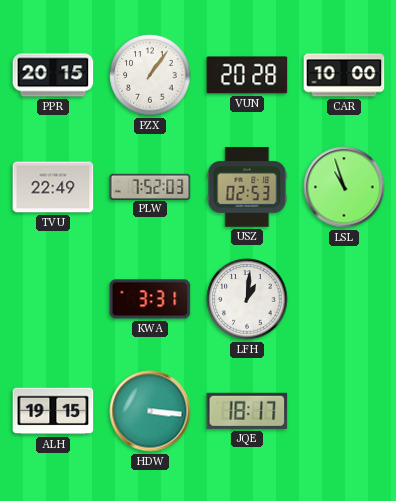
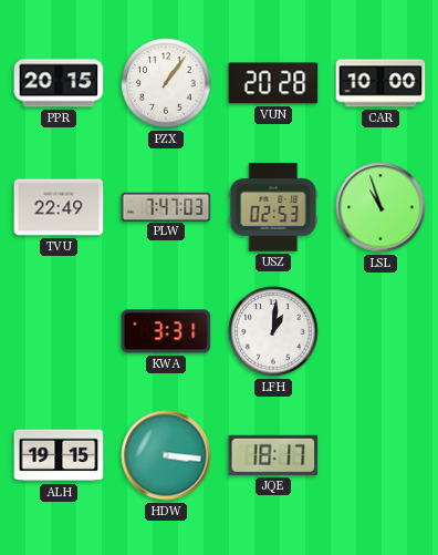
PLW: 7:52 -> 7:47 (166, 206)
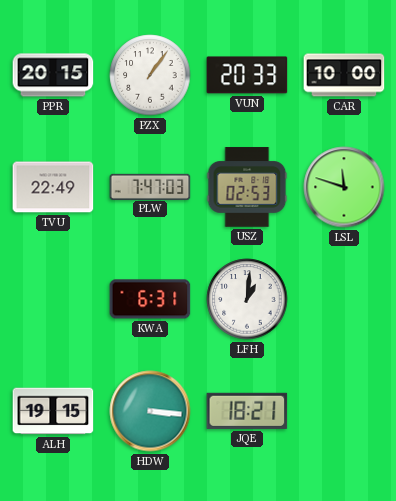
VUN: 20:28 -> 20:33 (247, 75)
LSL: 10:57 -> 11:48 (344, 187)
KWA: 3:31 -> 6:31 (150, 299)
JQE: 18:17 -> 18:21 (247, 411)
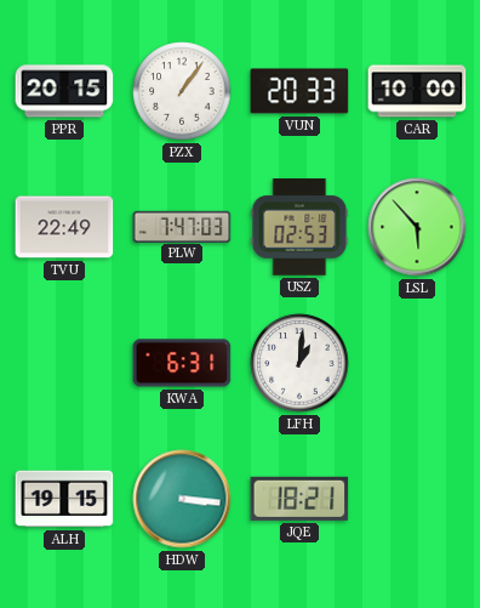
LSL: 11:48 -> 5:53 (417, 227)
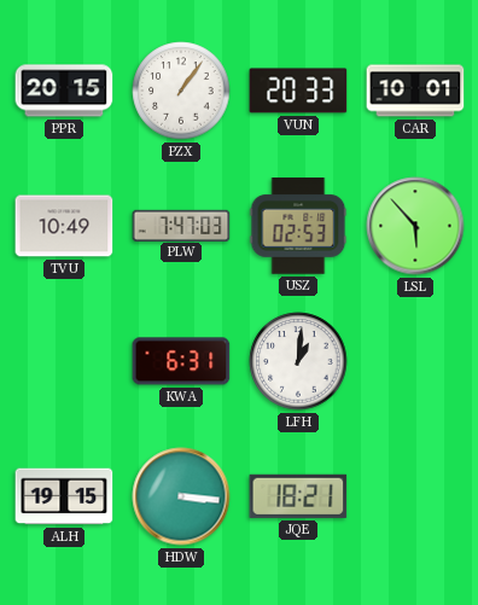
CAR: 10:00 -> 10:01 (415, 91)
TVU: 22:49 -> 10:49 (64, 226)
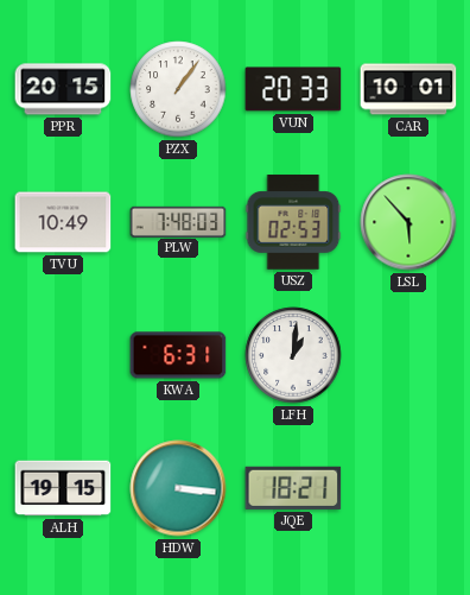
PLW: 7:47 -> 7:48 (178, 221)
